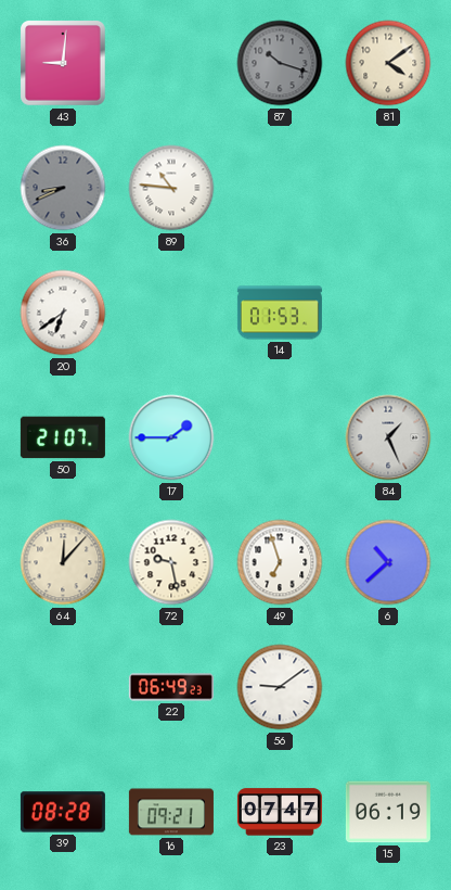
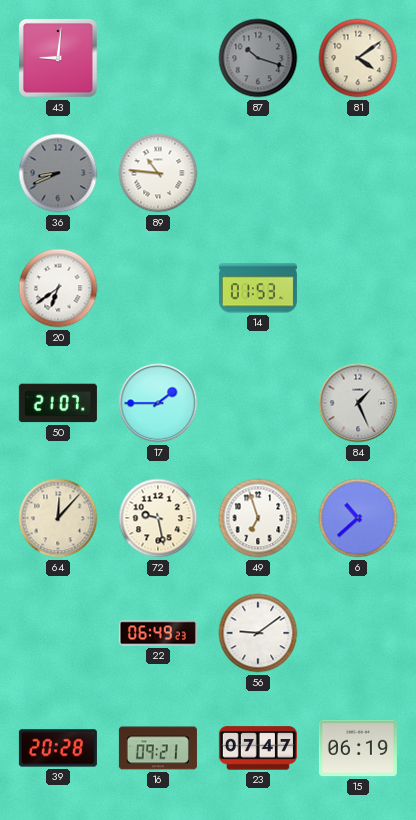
39: 08:28 -> 20:28 (58, 748)
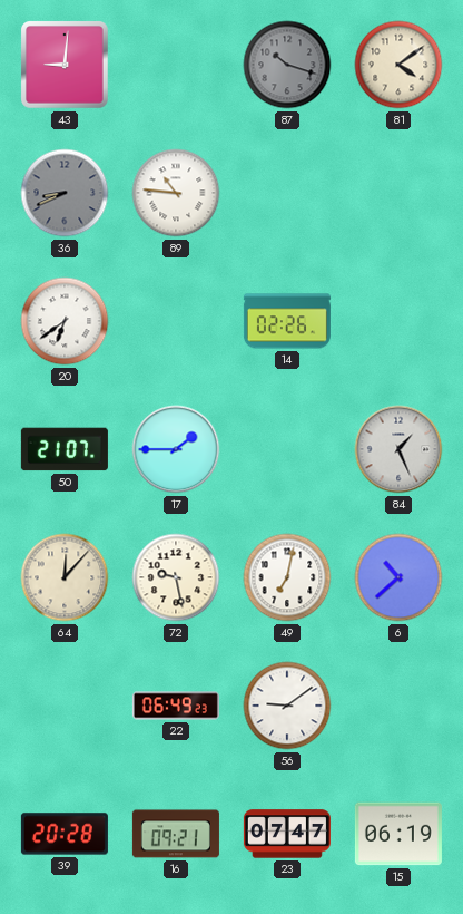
14: 01:53 -> 02:26 (287, 321)
49: 6:57 -> 7:02 (287, 577)
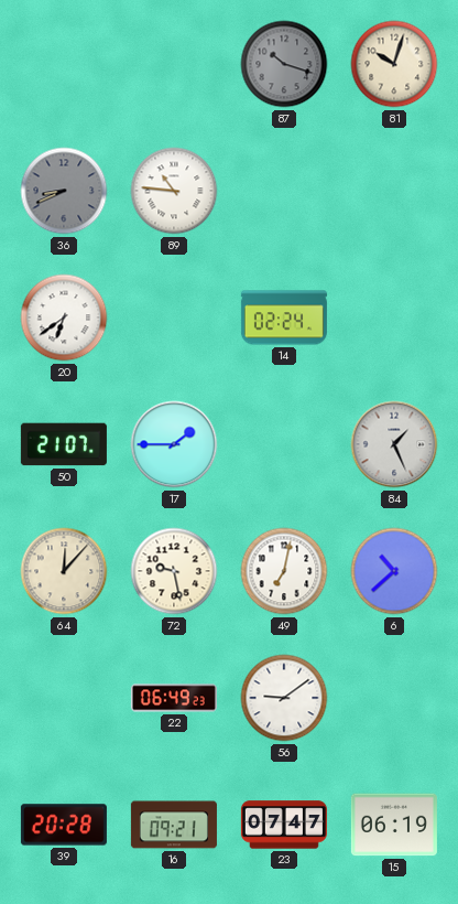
43: 9:01 -> none (65, 65)
81: 4:09 -> 10:03 (394, 64)
14: 02:26 -> 02:24 (284, 318)
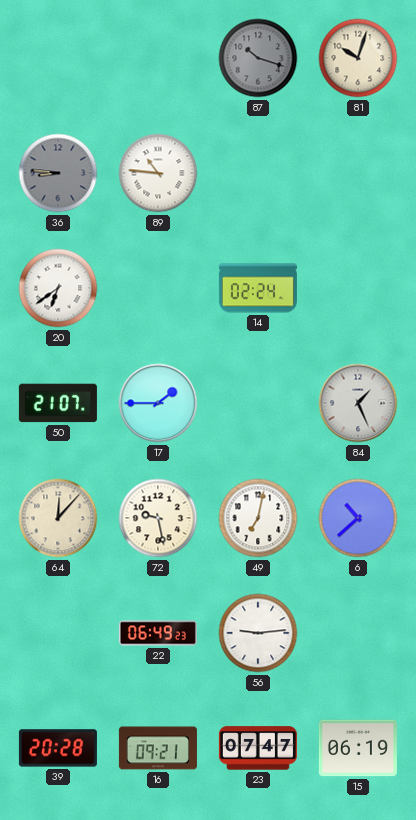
36: 8:41 -> 8:46 (58, 173)
56: 9:09 -> 9:14 (258, 633)
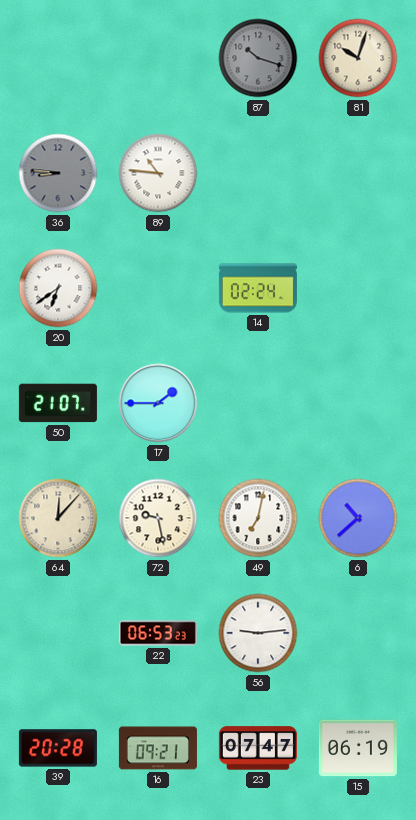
84: 1:26 -> none (358, 403)
22: 06:49 -> 06:53 (158, 633)
